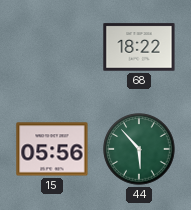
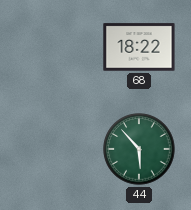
15: 05:56 -> none (52, 149)
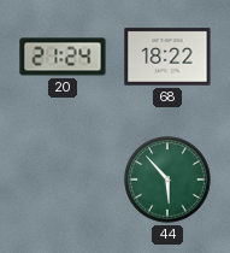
20: none -> 21:24 (63, 57)
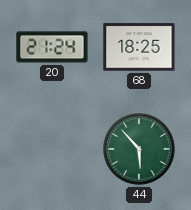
68: 18:22 -> 18:25 (139, 47)
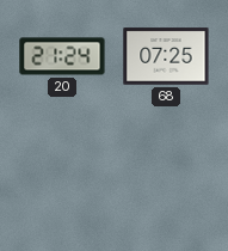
68: 18:25 -> 07:25 (166, 56)
44: 5:53 -> none (139, 149)
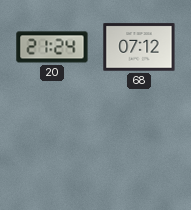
68: 07:25 -> 07:12 (139, 47)
